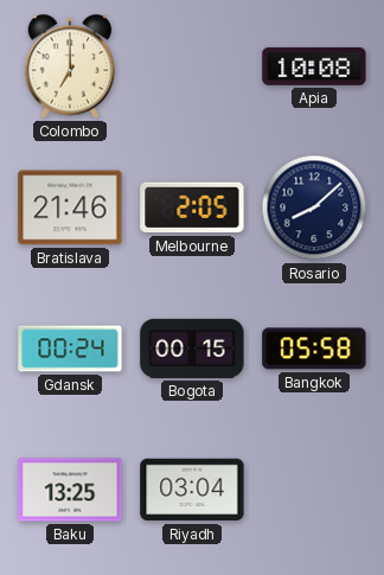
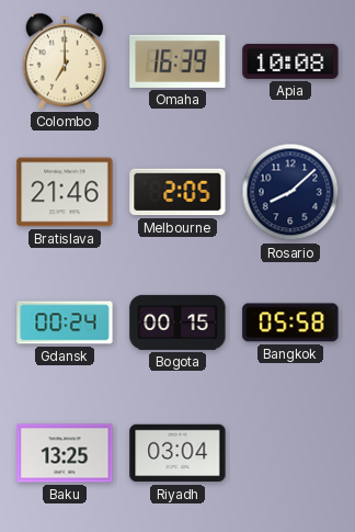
Omaha: none -> 16:39 (177, 61)
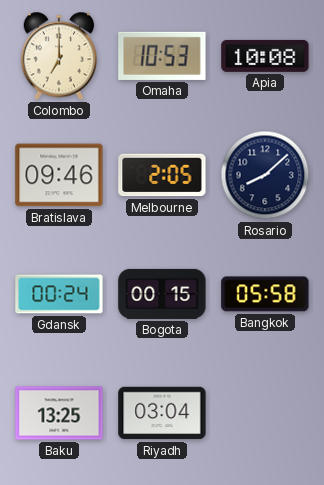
Omaha: 16:39 -> 10:53 (162, 56)
Bratislava: 21:46 -> 09:46 (59, 175)
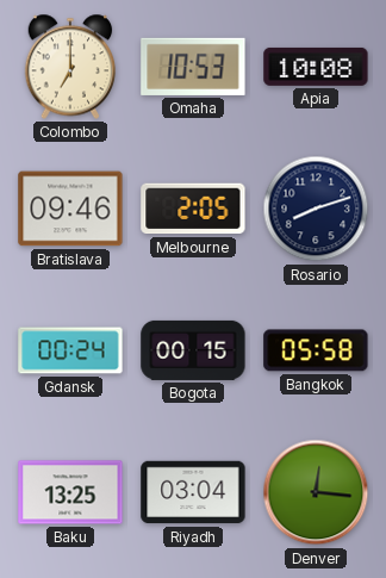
Rosario: 8:08 -> 8:12 (316, 209)
Denver: none -> 12:16 (316, 492)
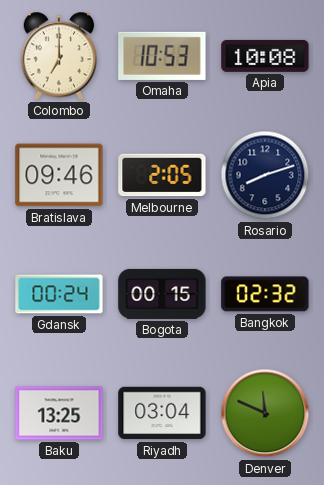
Bangkok: 05:58 -> 02:32 (265, 294)
Denver: 12:16 -> 11:49 (265, 413)
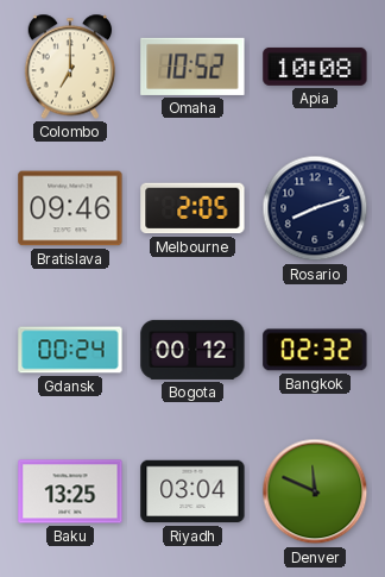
Omaha: 10:53 -> 10:52 (192, 67)
Bogota: 00:15 -> 00:12 (192, 350)
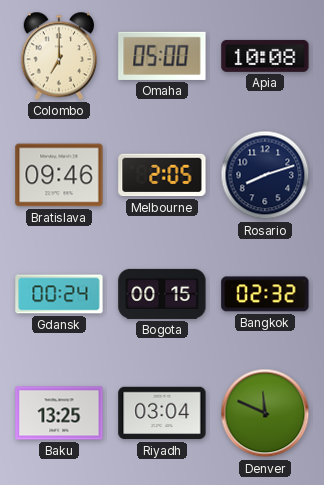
Omaha: 10:52 -> 05:00 (162, 56)
Bogota: 00:12 -> 00:15 (162, 294)
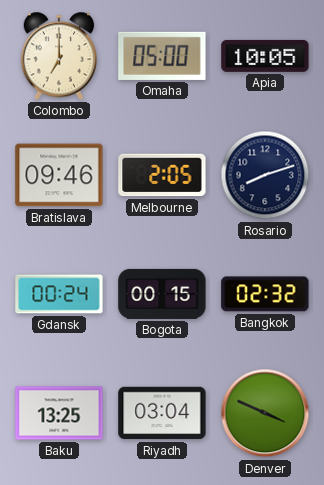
Apia: 10:08 -> 10:05 (265, 56)
Denver: 11:49 -> 3:49 (265, 413)
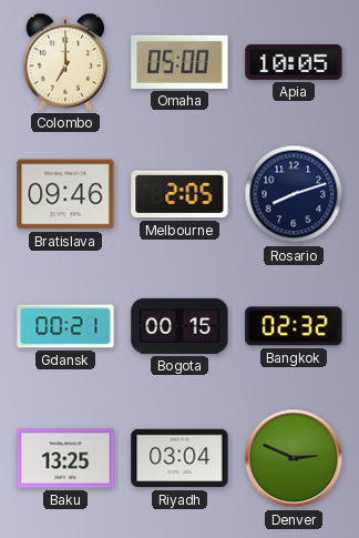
Gdansk: 00:24 -> 00:21 (65, 326)
Denver: 3:49 -> 2:49 (294, 458)
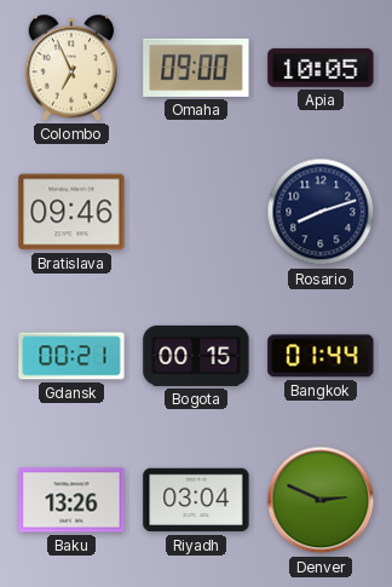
Colombo: 7:00 -> 6:56 (71, 68)
Omaha: 05:00 -> 09:00 (196, 68)
Melbourne: 2:05 -> none (179, 194)
Bangkok: 02:32 -> 01:44 (321, 356)
Baku: 13:25 -> 13:26 (71, 500)
